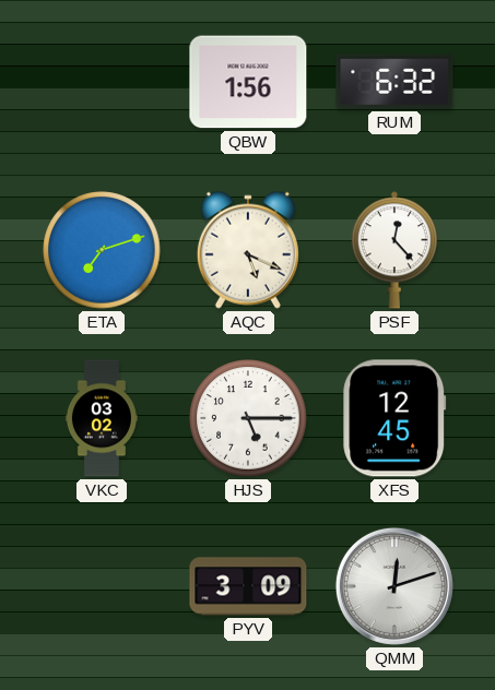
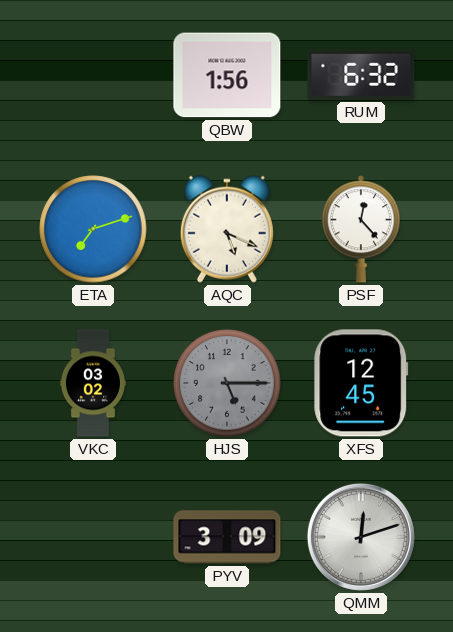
HJS dial: white -> grey (227, 383)
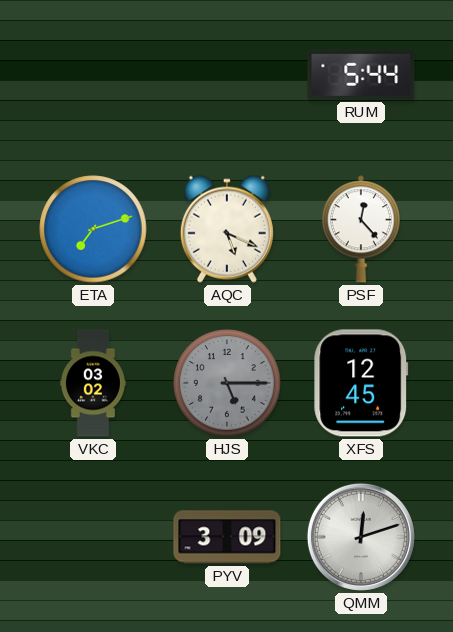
QBW: 1:56 -> none (227, 75)
RUM: 6:32 -> 5:44 (361, 75)
